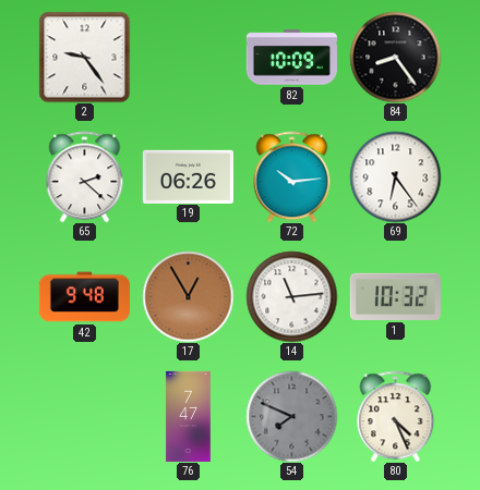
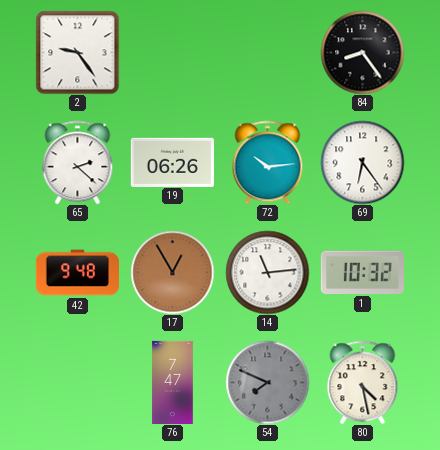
82: 10:09 -> none (291, 58)
80: 4:26 -> 4:28 (363, 382)
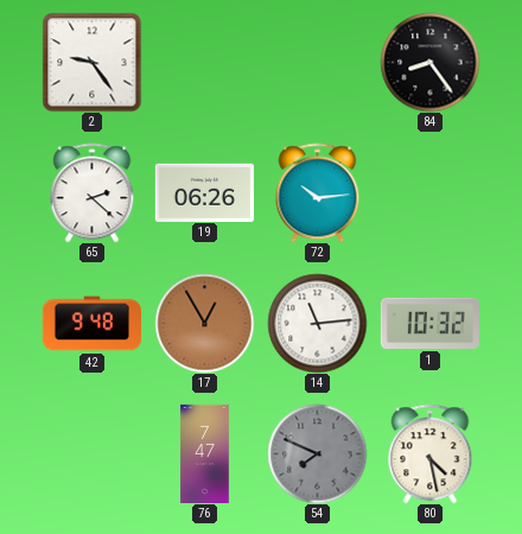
69: 6:24 -> none (362, 162)
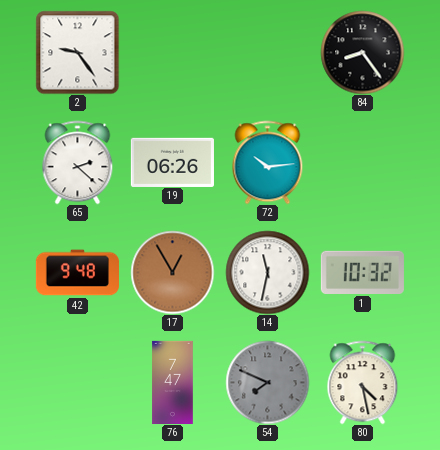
14: 11:14 -> 11:32 (267, 272)
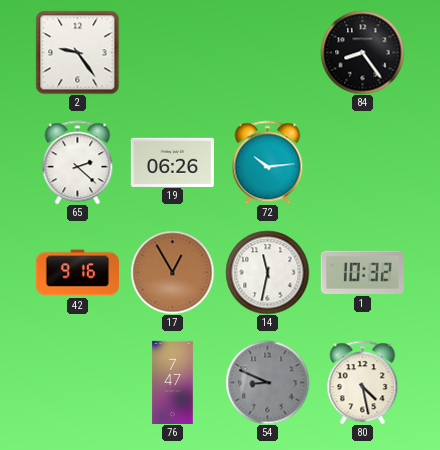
42: 9:48 -> 9:16 (77, 273)
54: 7:49 -> 8:49 (267, 382)
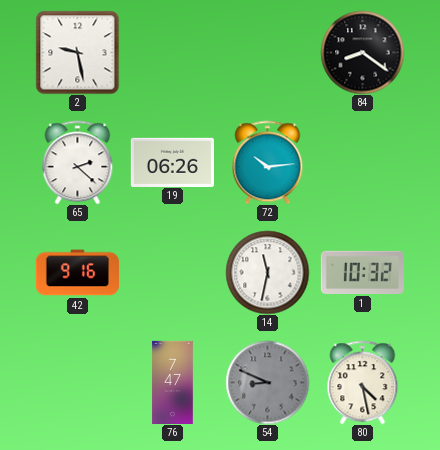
2: 9:24 -> 9:28 (77, 52)
84: 8:24 -> 8:21 (362, 52)
17: 12:55 -> none (172, 272)
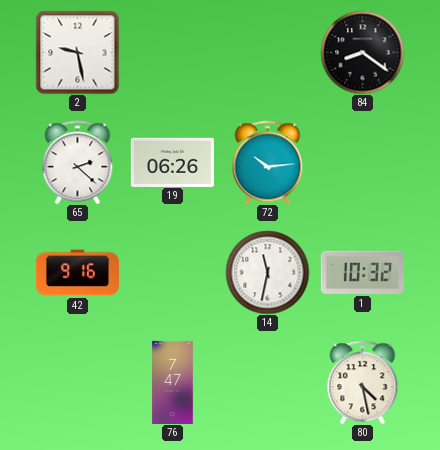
54: 8:49 -> none (267, 382)
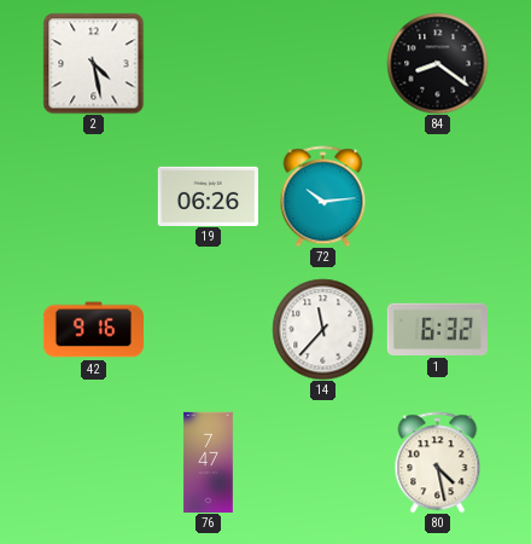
2: 9:28 -> 4:28 (93, 63)
65: 2:22 -> none (78, 162)
14: 11:32 -> 11:37 (322, 329)
1: 10:32 -> 6:32 (437, 329)
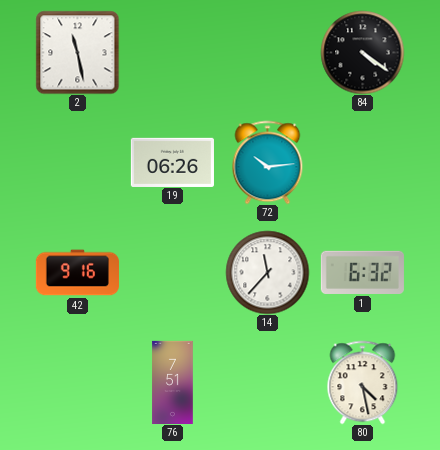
2: 4:28 -> 11:28 (77, 52)
84: 8:21 -> 4:21 (362, 52)
76: 7:47 -> 7:51 (173, 382)
